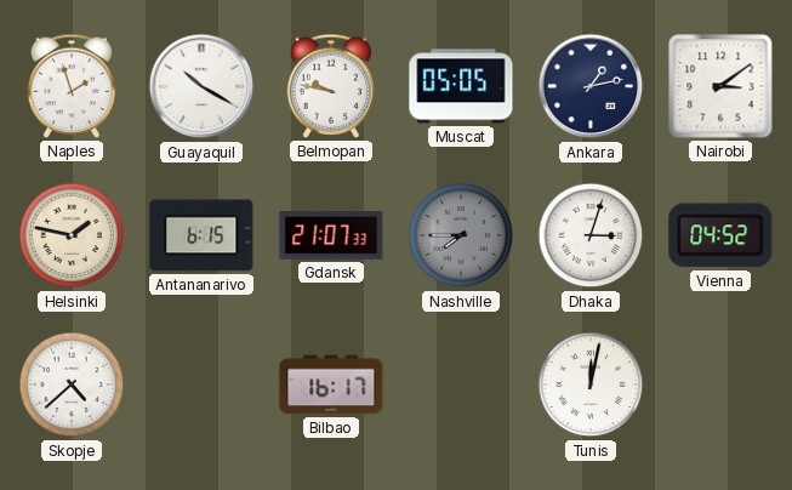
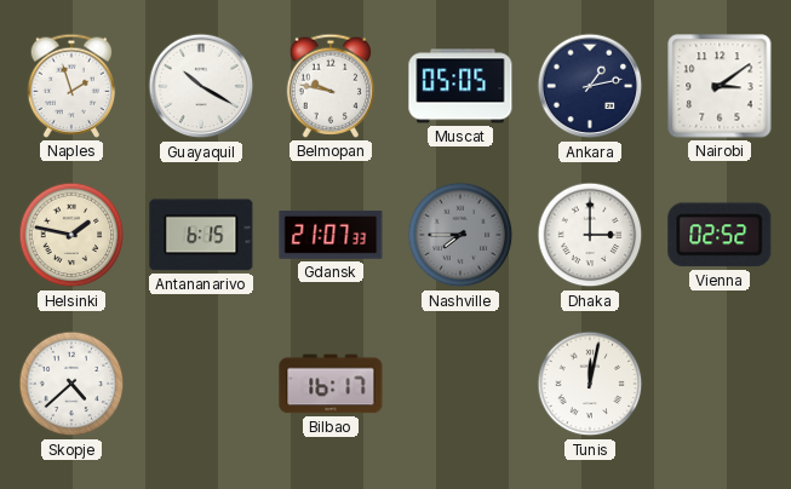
Dhaka: 3:03 -> 3:00 (590, 235)
Vienna: 04:52 -> 02:52 (720, 235)
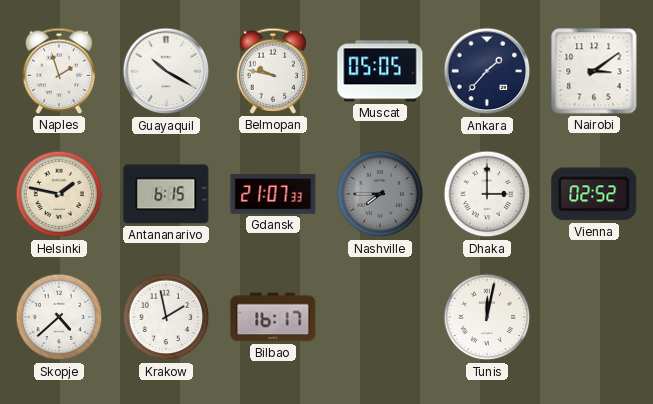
Ankara: 1:13 -> 1:37 (487, 71)
Krakow: none -> 1:58 (166, 317)
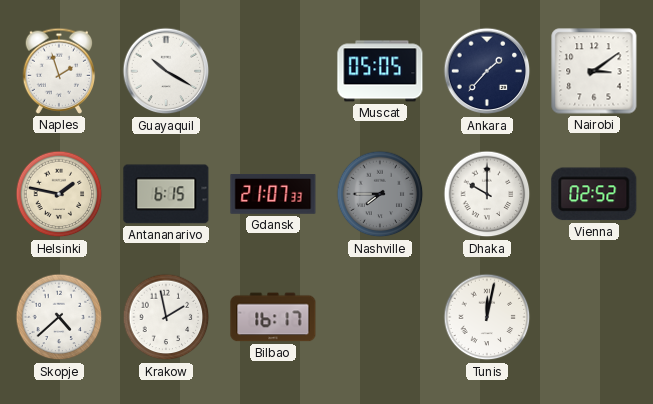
Belmopan: 9:47 -> none (273, 71)
Dhaka: 3:00 -> 10:00 (487, 194)
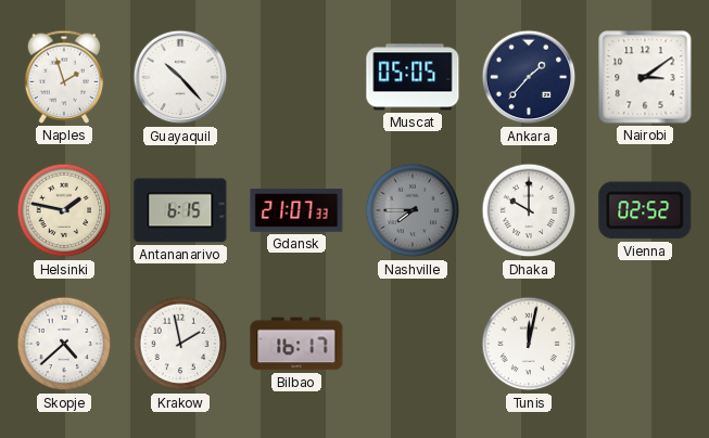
Guayaquil: 10:20 -> 10:23 (180, 77)
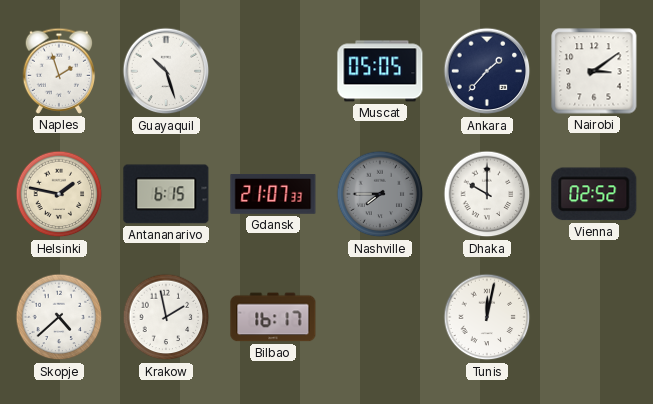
Guayaquil: 10:23 -> 10:27 (166, 71)
